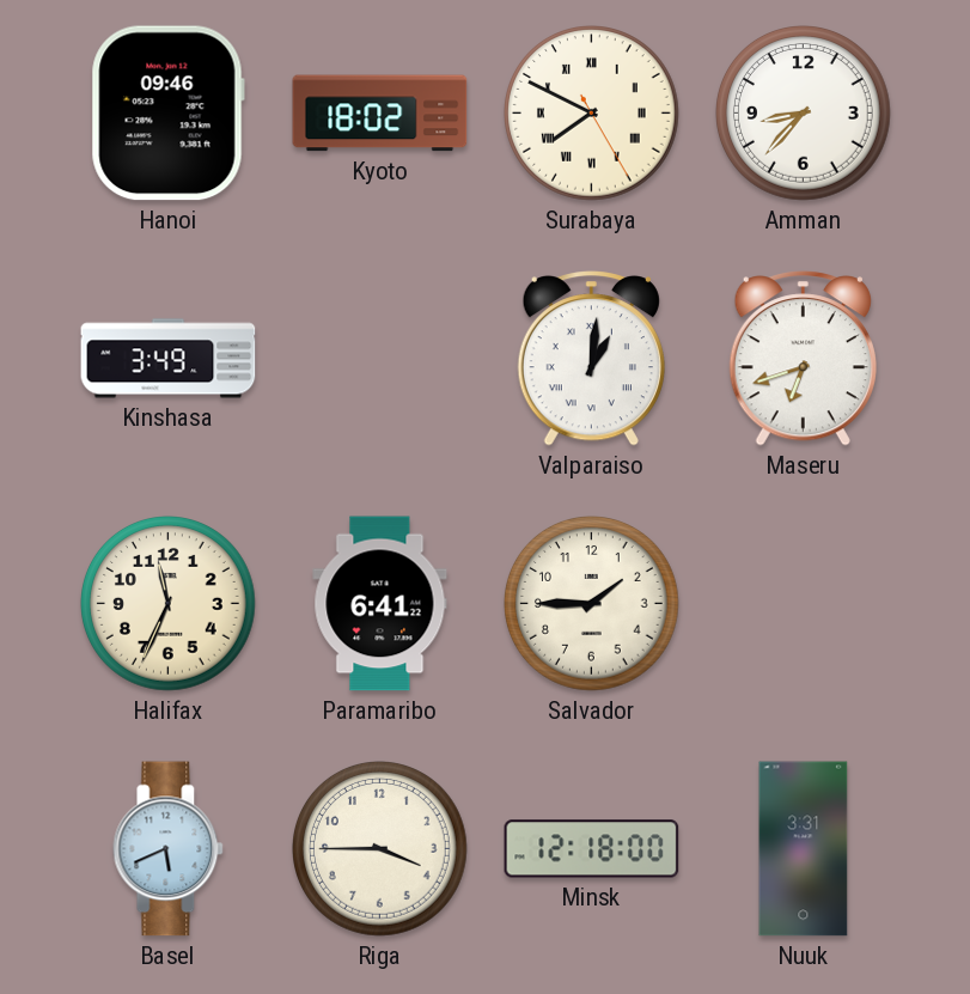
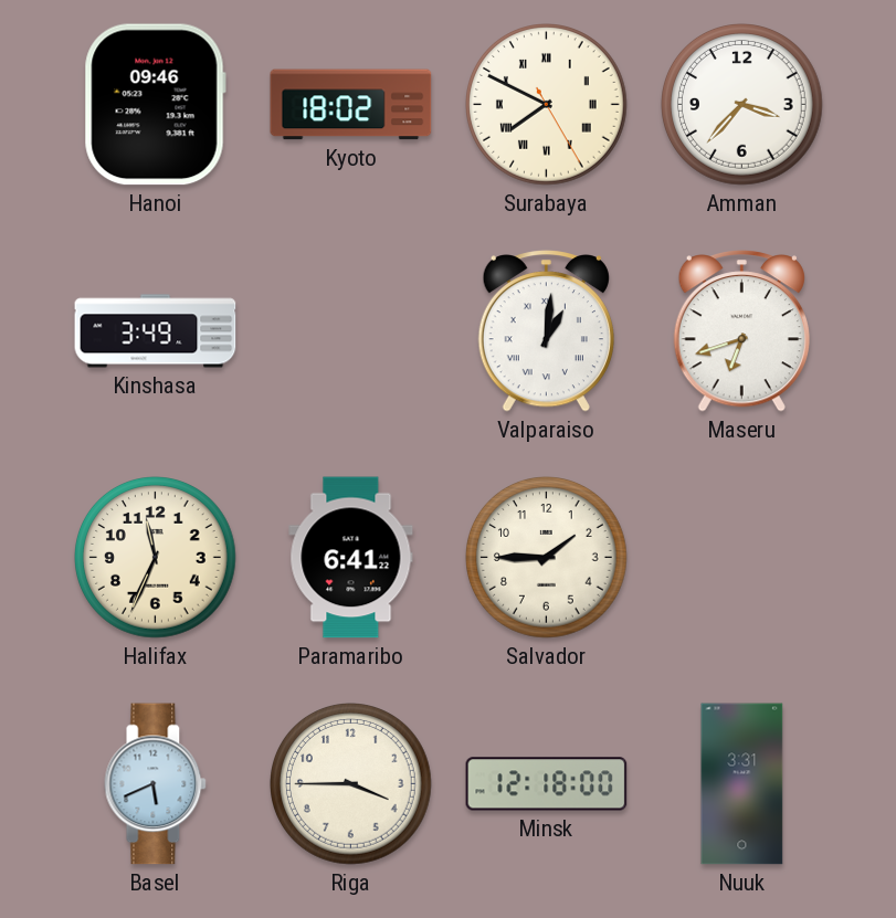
Amman: 8:37 -> 3:37 (742, 105)
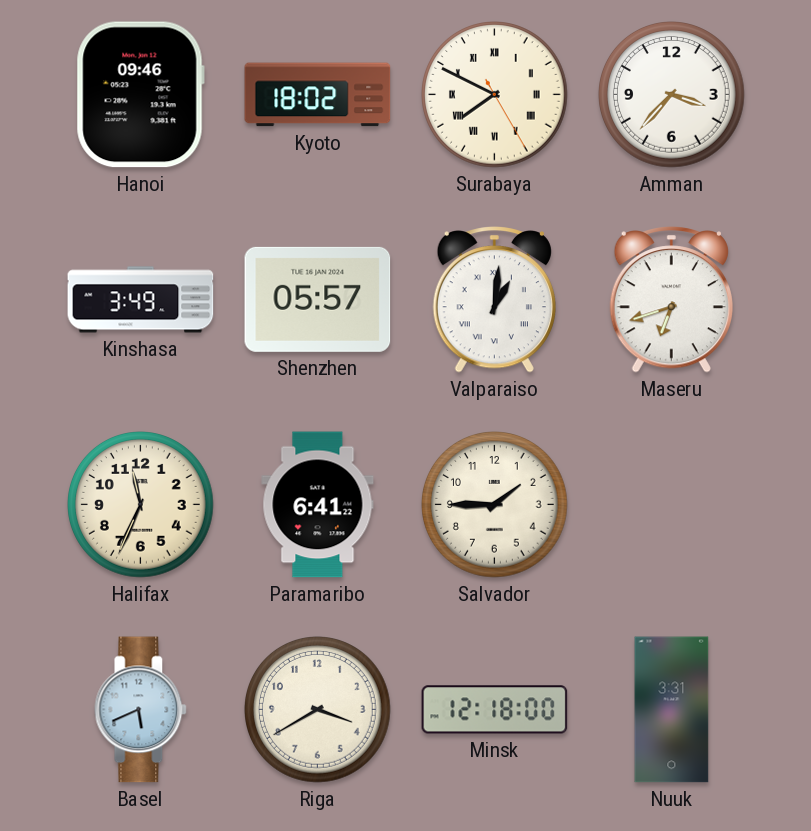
Shenzhen: none -> 05:57 (318, 299)
Riga: 3:45 -> 3:40 (318, 710)
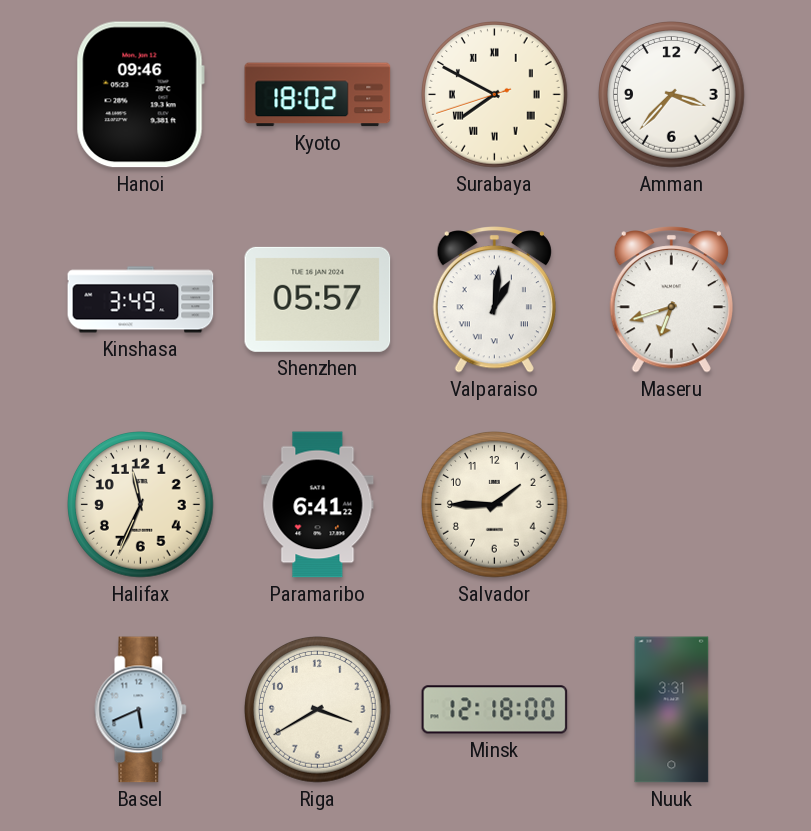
Surabaya: 7:49:25 -> 7:49:42 (495, 95)
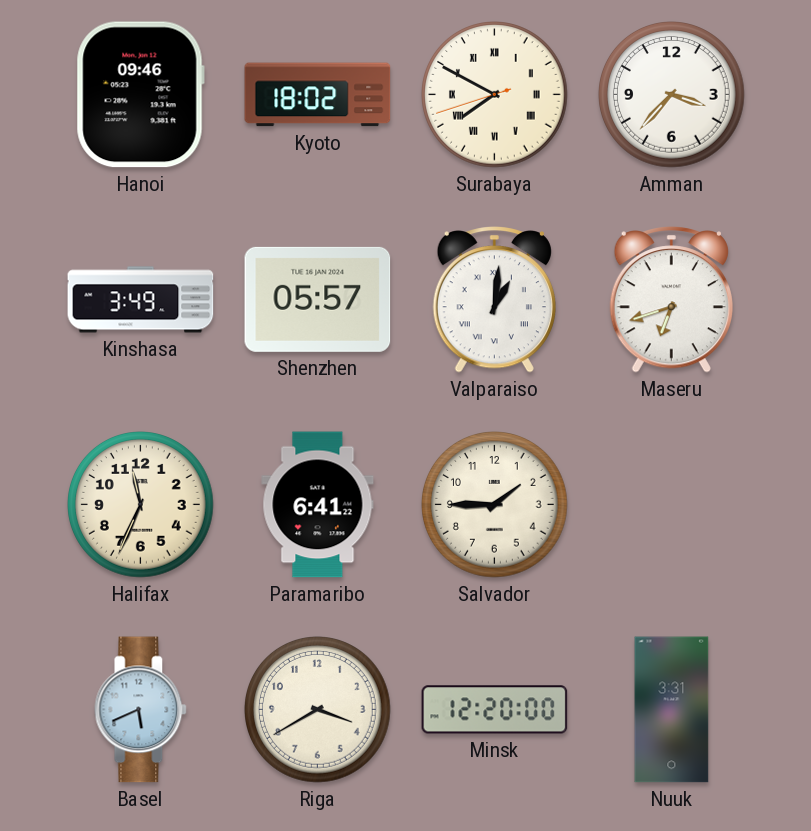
Minsk: 12:18 -> 12:20 (495, 710)
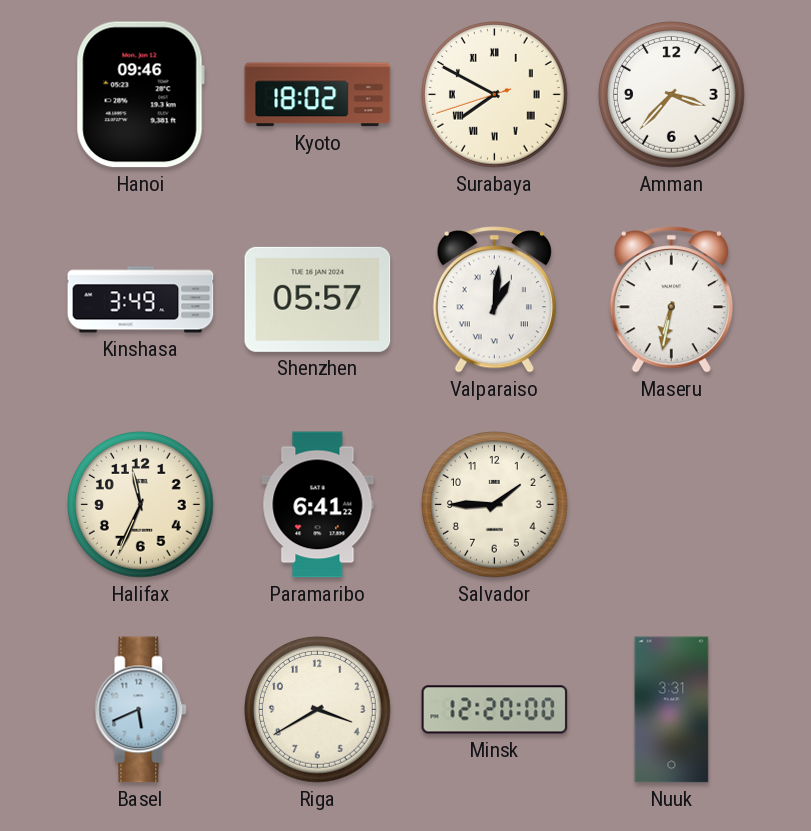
Maseru: 6:42 -> 6:32 (671, 300)
